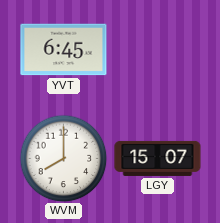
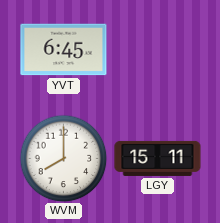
LGY: 15:07 -> 15:11 (158, 158)
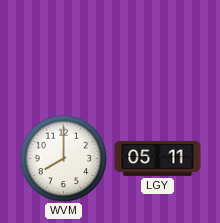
YVT: 6:45 -> none (64, 50)
LGY: 15:11 -> 05:11 (158, 158)
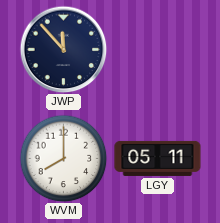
JWP: none -> 11:53 (63, 49)
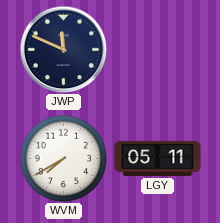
JWP: 11:53 -> 11:49 (63, 49)
WVM: 8:00 -> 7:40 (63, 158)
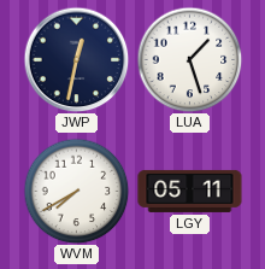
JWP: 11:49 -> 12:32 (76, 59)
LUA: none -> 1:27 (189, 59)
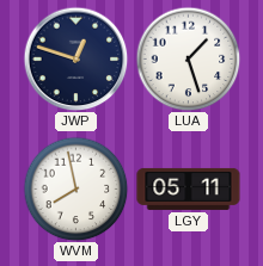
JWP: 12:32 -> 12:48 (75, 58)
WVM: 7:40 -> 7:58 (75, 188)
